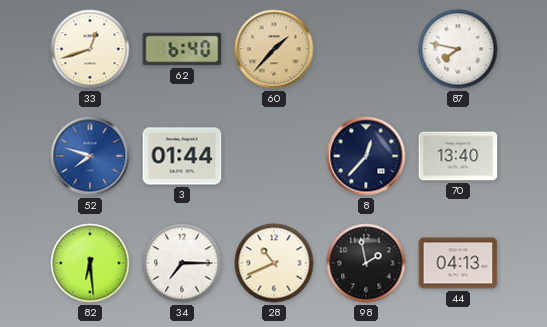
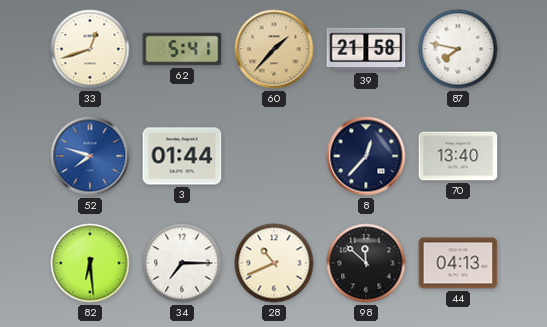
62: 6:40 -> 5:41 (182, 49)
39: none -> 21:58 (366, 49)
98: 1:58 -> 11:52 (366, 263)
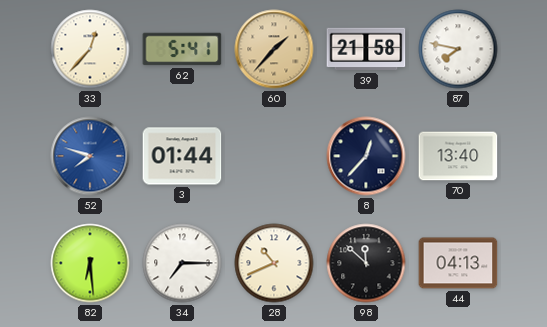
33: 12:42 -> 12:37 (90, 49)
